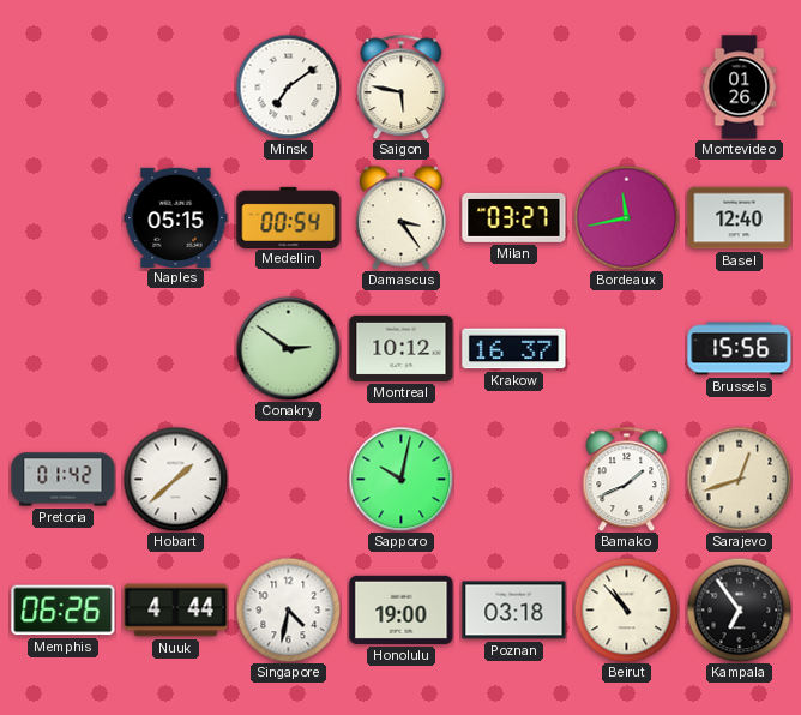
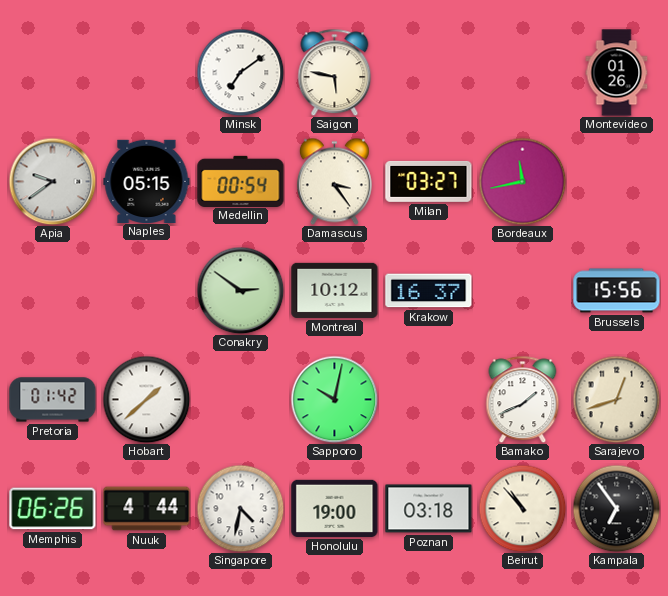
Apia: none -> 9:39 (52, 181)
Basel: 12:40 -> none (740, 218)
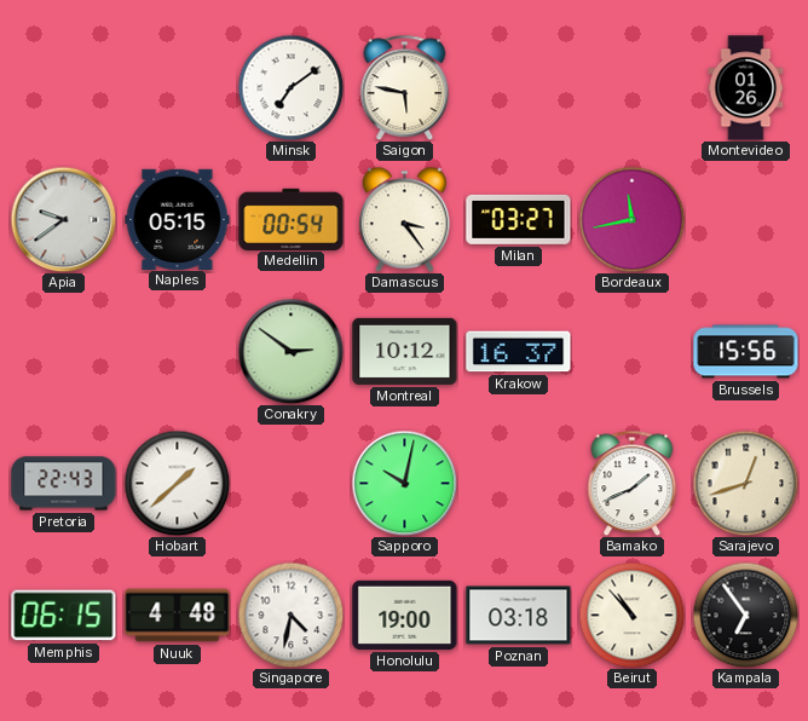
Pretoria: 01:42 -> 22:43 (64, 484)
Memphis: 06:26 -> 06:15 (64, 616)
Nuuk: 4:44 -> 4:48 (178, 616)
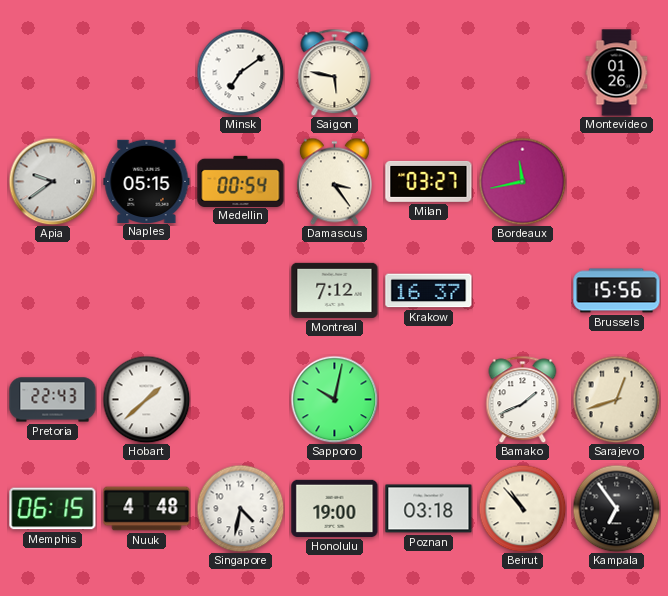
Conakry: 2:51 -> none (290, 351)
Montreal: 10:12 -> 7:12 (335, 290)
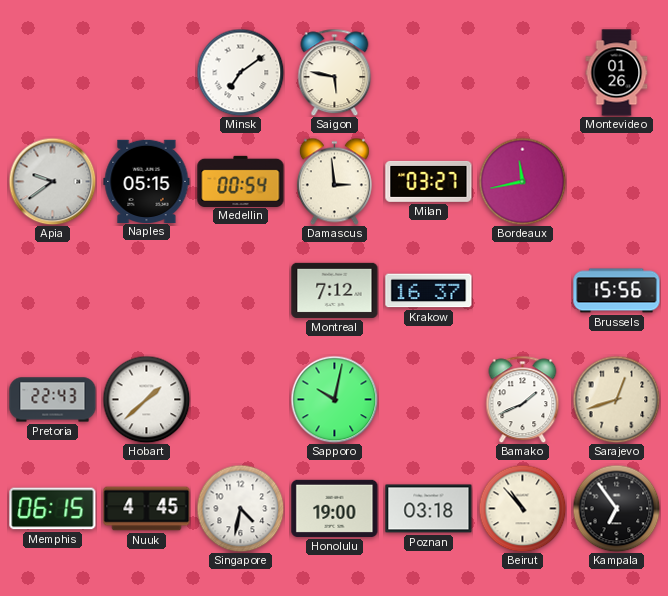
Damascus: 3:24 -> 2:59 (334, 181)
Nuuk: 4:48 -> 4:45 (147, 509)
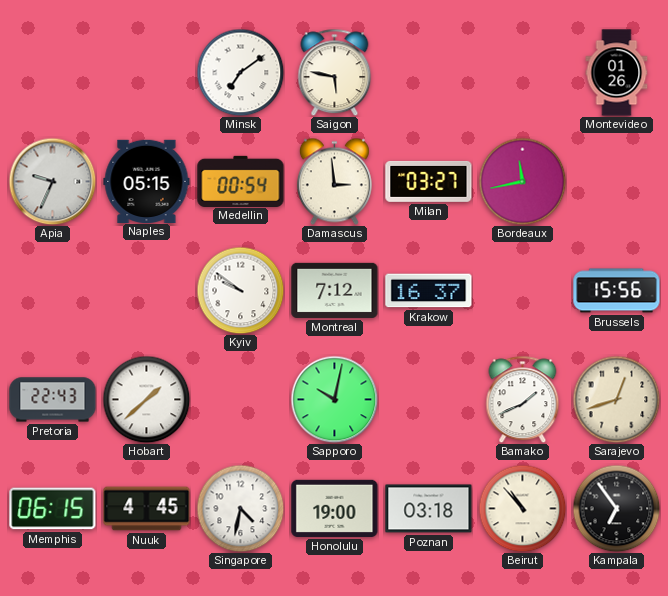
Apia: 9:39 -> 9:34 (52, 181)
Kyiv: none -> 9:51 (240, 290)
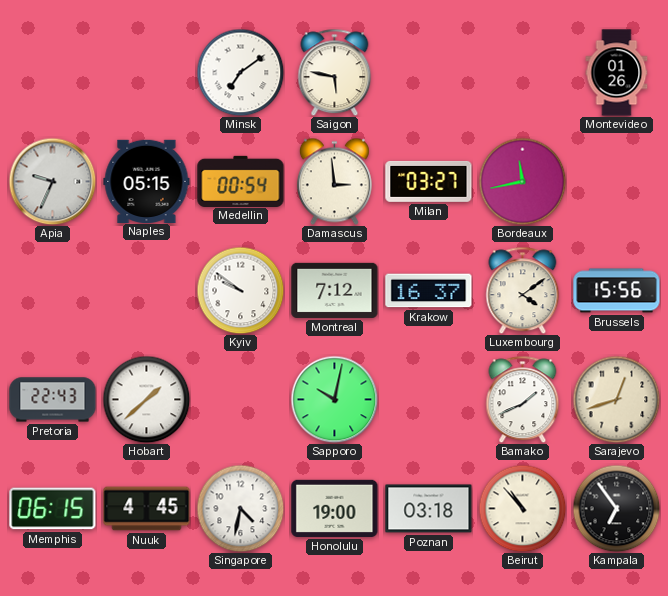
Luxembourg: none -> 4:09 (523, 290)
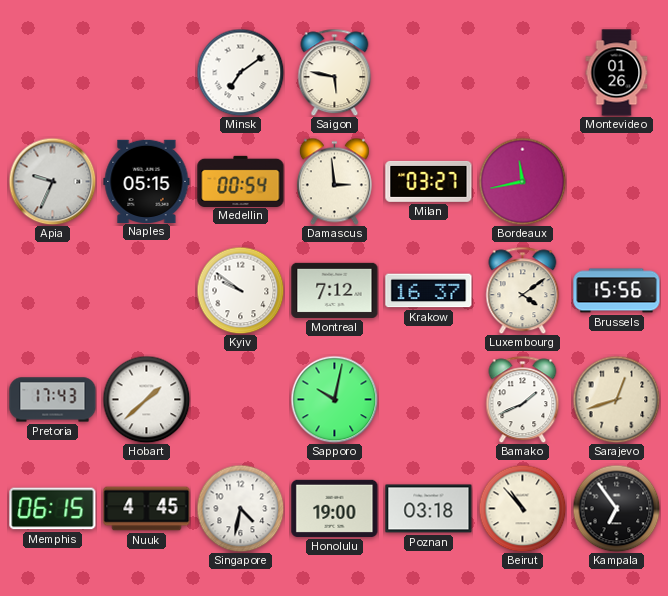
Pretoria: 22:43 -> 17:43 (53, 400)
